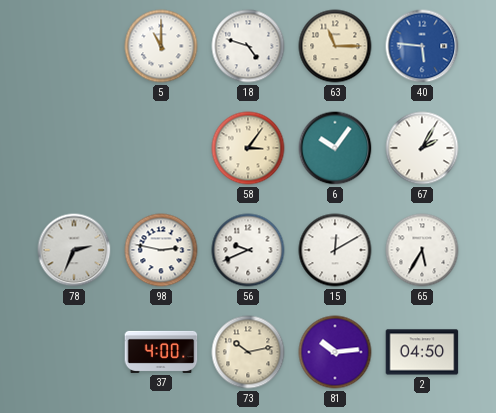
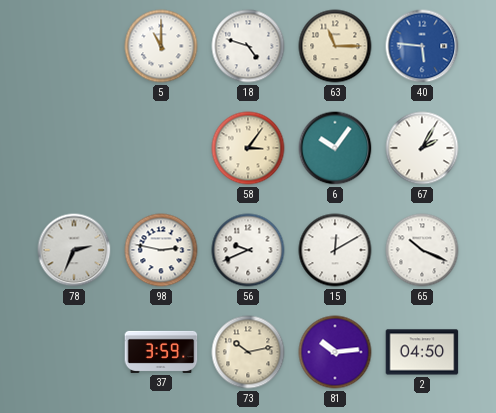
65: 5:35 -> 10:19 (422, 250)
37: 4:00 -> 3:59 (161, 352)
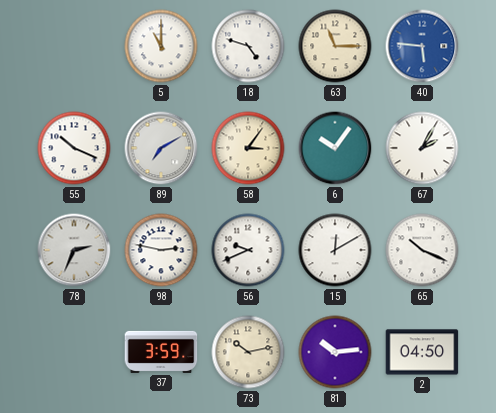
55: none -> 10:19 (74, 148)
89: none -> 7:10 (161, 148)
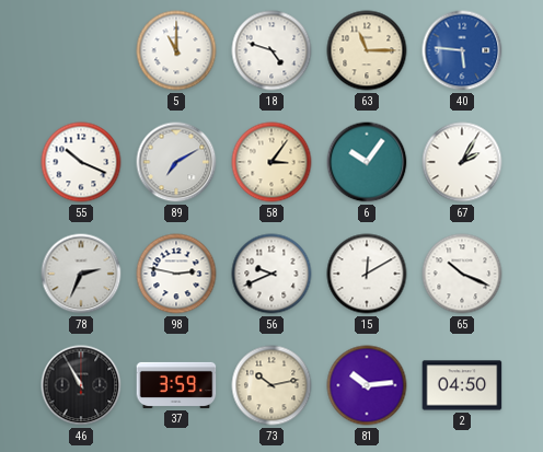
46: none -> 10:55 (81, 385)
